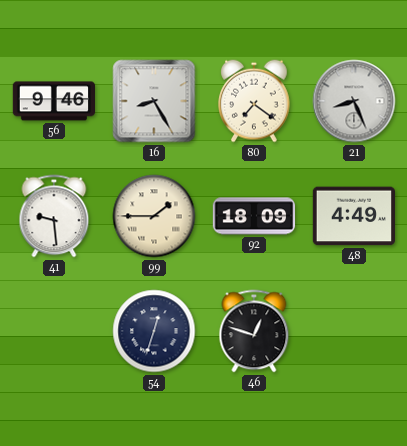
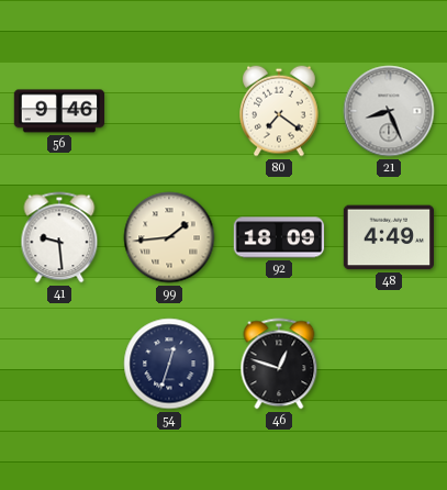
16: 8:25 -> none (154, 101)
99: 1:45 -> 1:44 (169, 237)
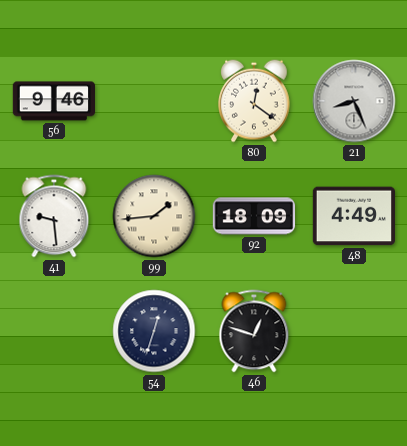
80: 7:21 -> 12:21 (255, 101)
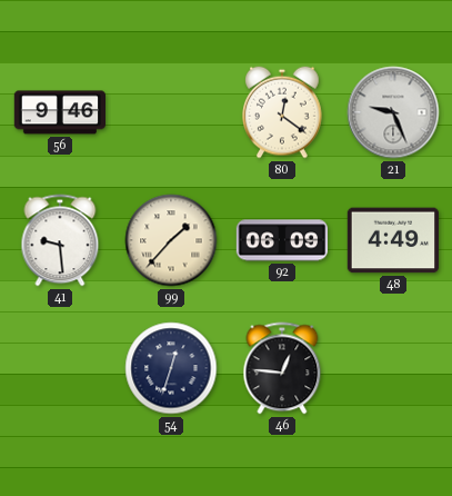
21: 8:26 -> 9:26 (393, 112)
99: 1:44 -> 1:37 (171, 240)
92: 18:09 -> 06:09 (282, 240)
46: 12:48 -> 12:46 (282, 368)
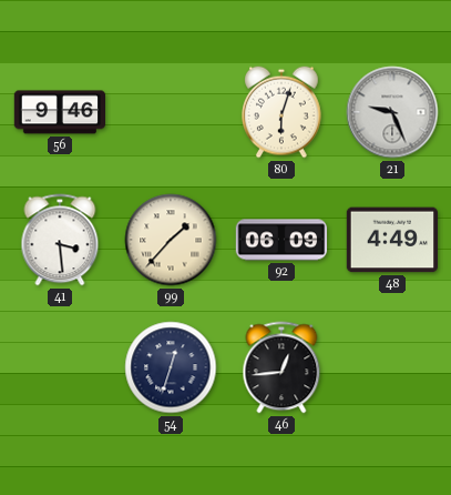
80: 12:21 -> 6:03 (283, 112)
41: 9:29 -> 3:29 (60, 240)
46: 12:46 -> 12:44 (281, 367)
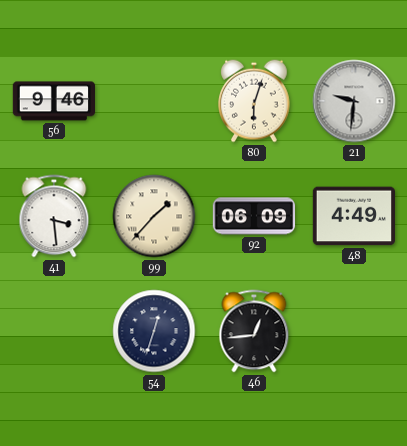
21: 9:26 -> 9:31 (354, 101)
